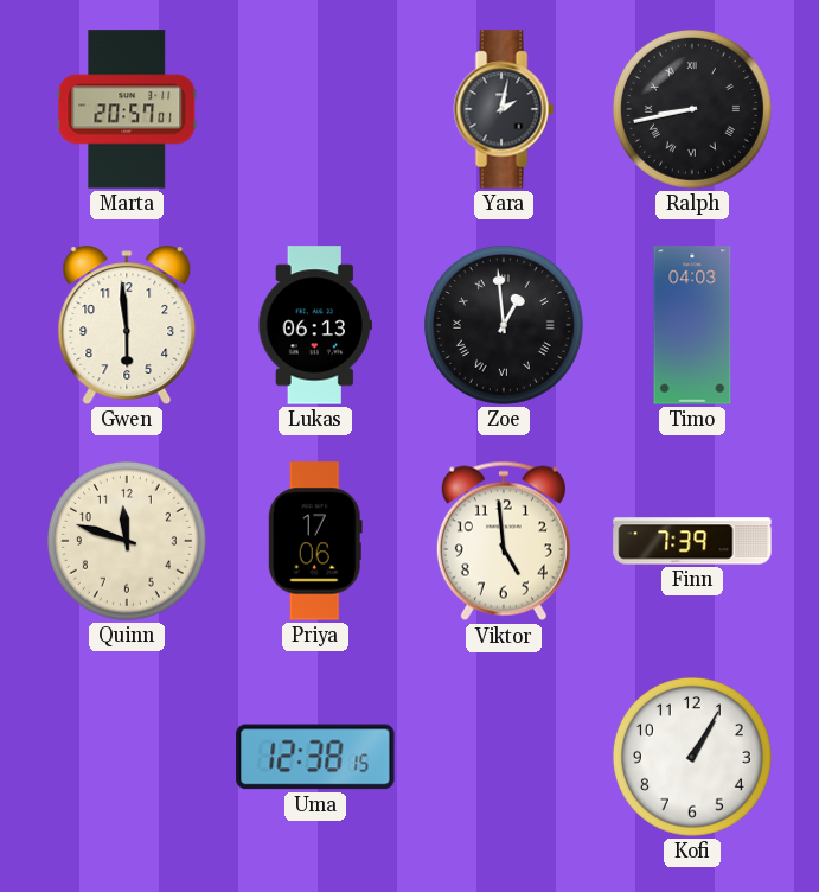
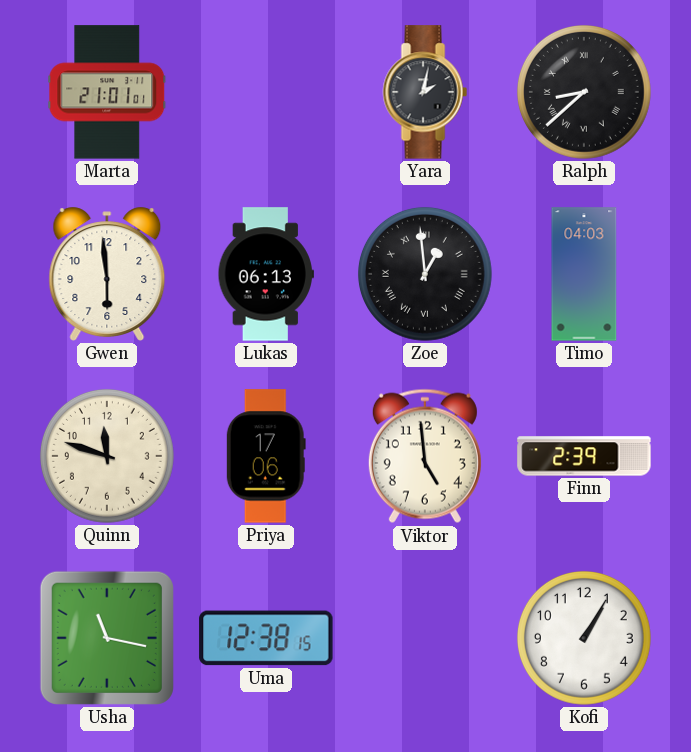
Marta: 20:57 -> 21:01 (107, 92)
Ralph: 8:43 -> 8:38 (584, 92)
Finn: 7:39 -> 2:39 (584, 456)
Usha: none -> 11:17 (107, 638)
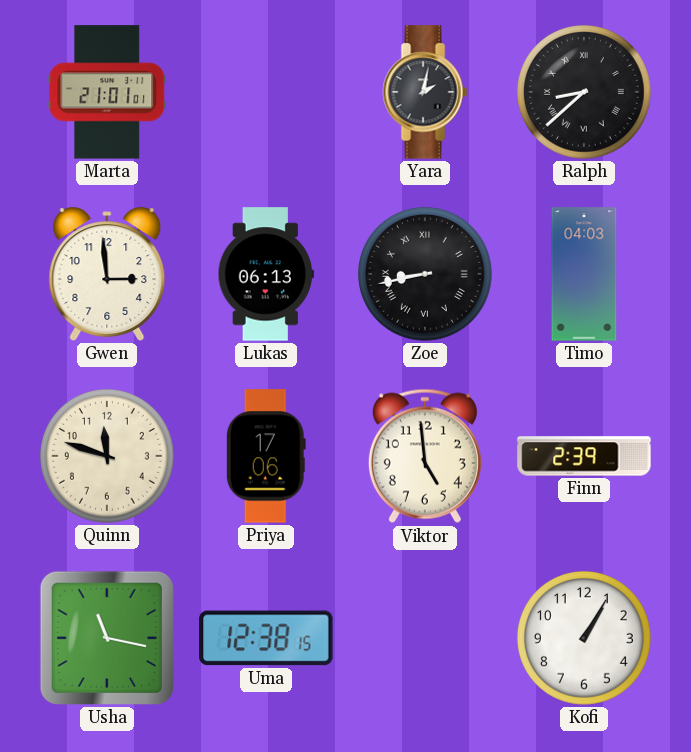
Gwen: 5:59 -> 2:59 (107, 274)
Zoe: 12:59 -> 8:43 (425, 274)
